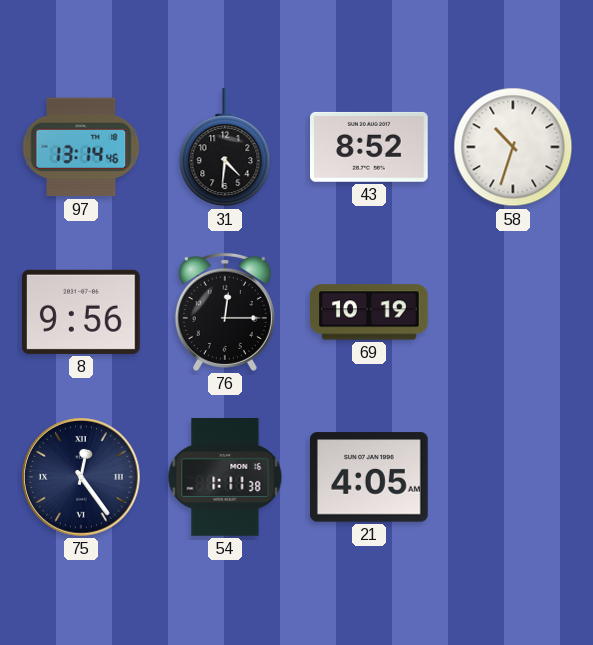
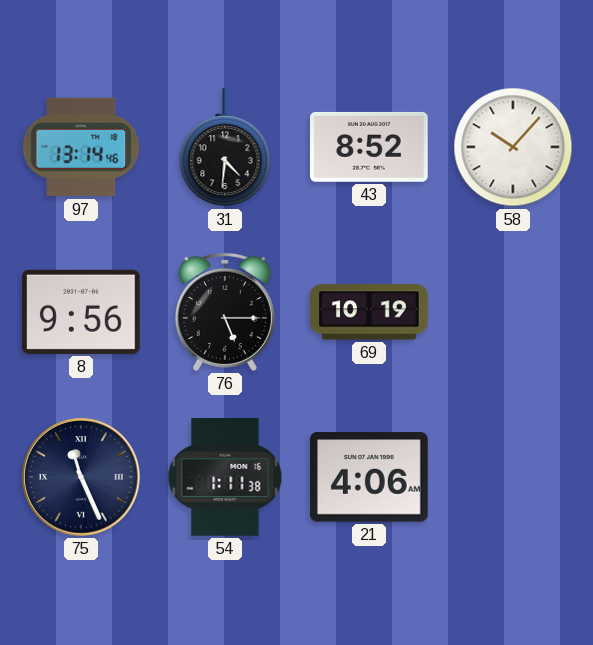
58: 10:33 -> 10:07 (513, 147)
76: 12:15 -> 5:15 (225, 312)
75: 12:24 -> 11:26 (82, 478)
21: 4:05 -> 4:06 (370, 477)
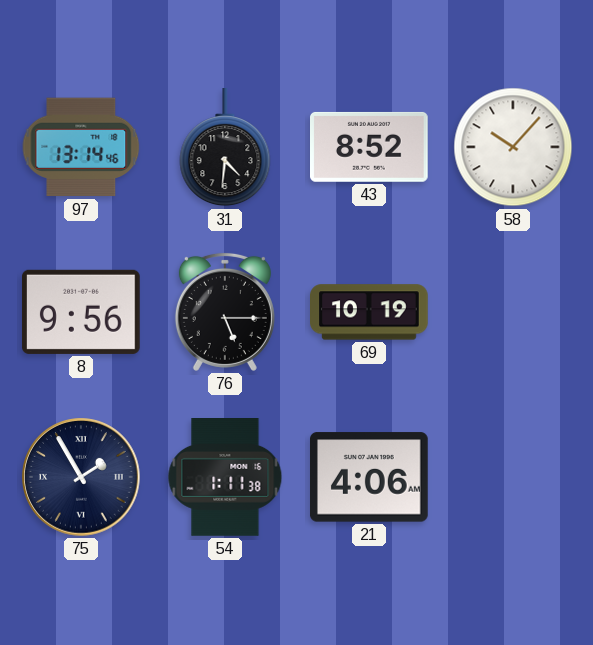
75: 11:26 -> 1:55 (82, 478)
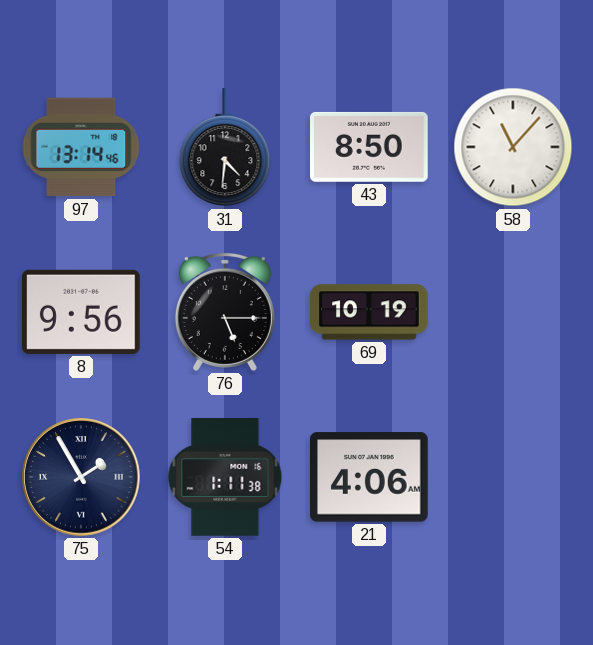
43: 8:52 -> 8:50 (370, 147)
58: 10:07 -> 11:07 (513, 147)
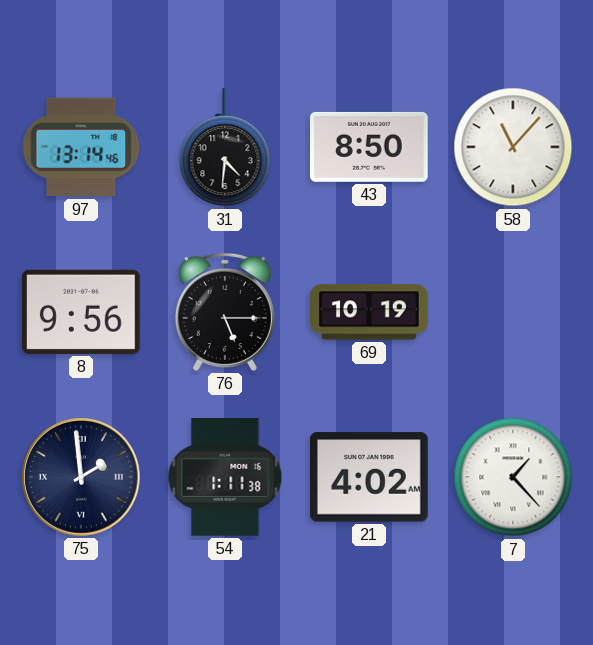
75: 1:55 -> 1:59 (82, 478)
21: 4:06 -> 4:02 (370, 477)
7: none -> 1:23 (513, 477)
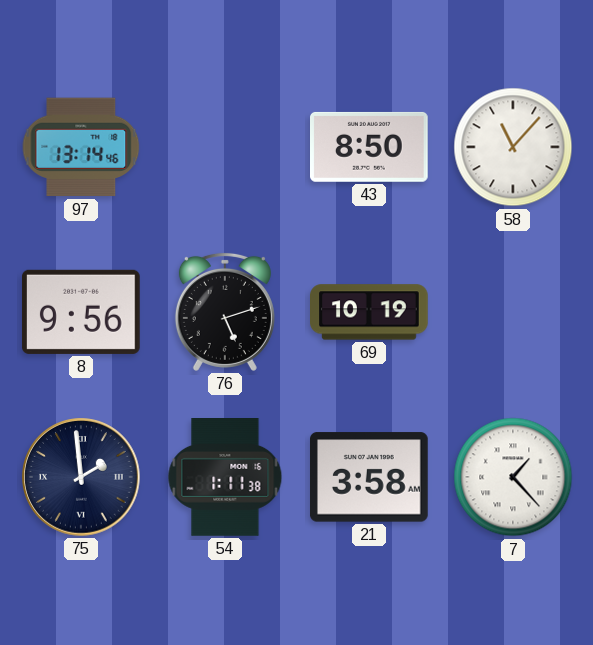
31: 4:31 -> none (225, 148)
76: 5:15 -> 5:12 (225, 312)
21: 4:02 -> 3:58 (370, 477)
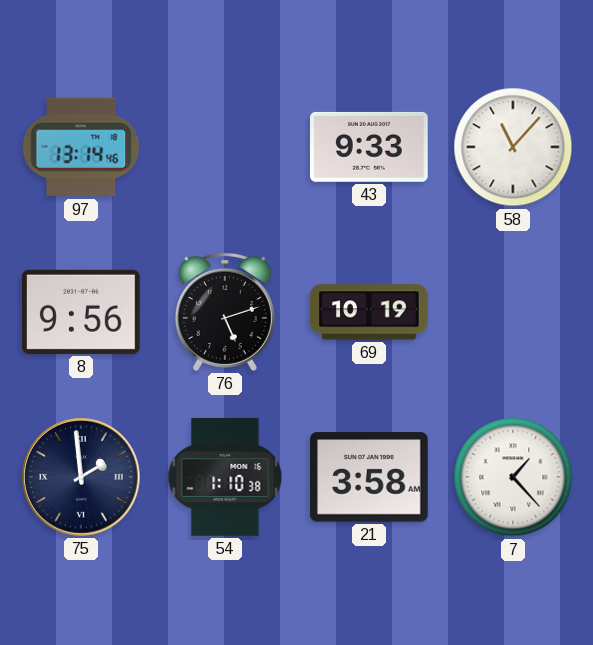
43: 8:50 -> 9:33 (370, 147)
54: 1:11 -> 1:10 (225, 478)
